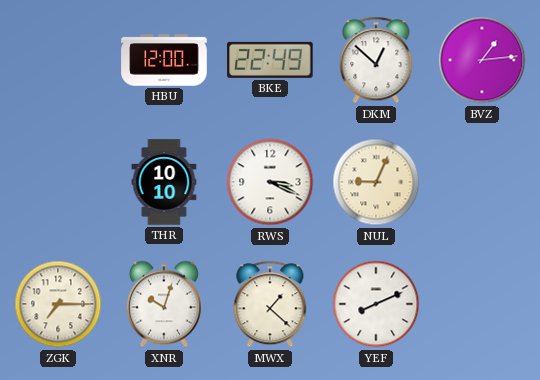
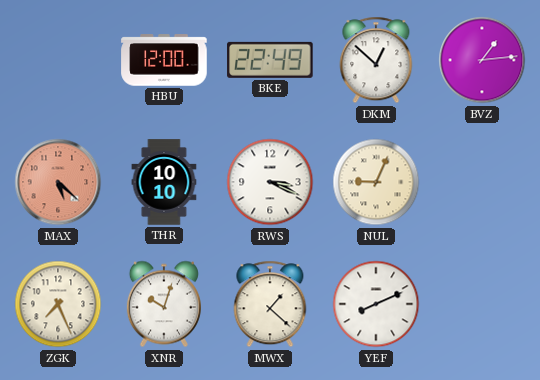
MAX: none -> 5:22 (58, 182)
ZGK: 7:15 -> 7:26 (58, 304)
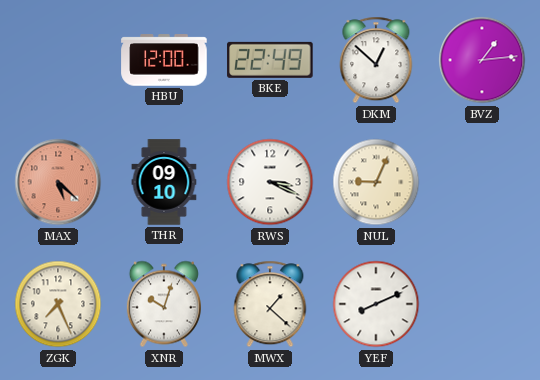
THR: 10:10 -> 09:10 (164, 182)
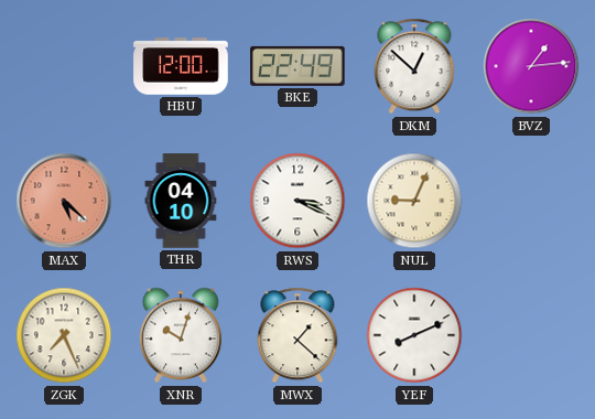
THR: 09:10 -> 04:10 (181, 201)
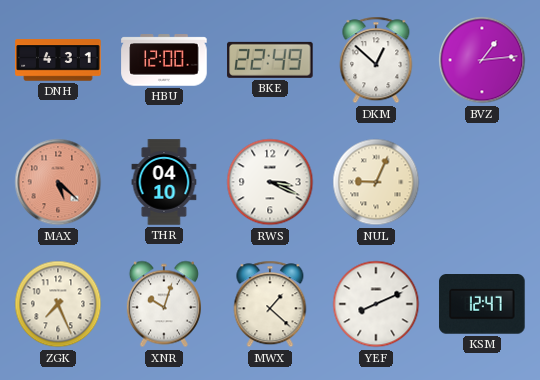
DNH: none -> 4:31 (58, 60)
KSM: none -> 12:47 (482, 305)
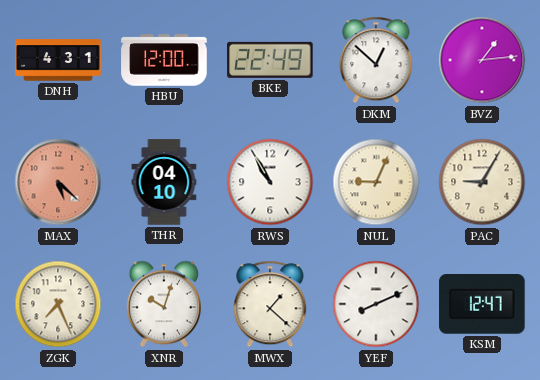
RWS: 3:19 -> 10:55 (270, 182)
PAC: none -> 9:05 (482, 182)
